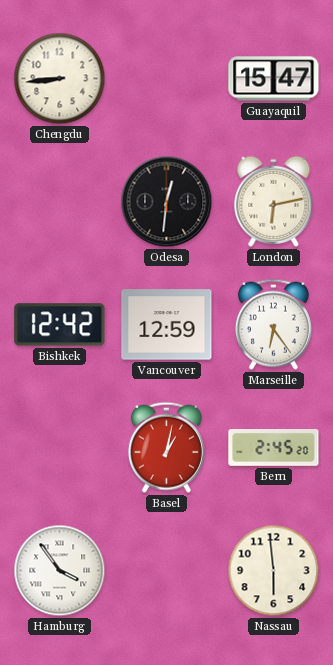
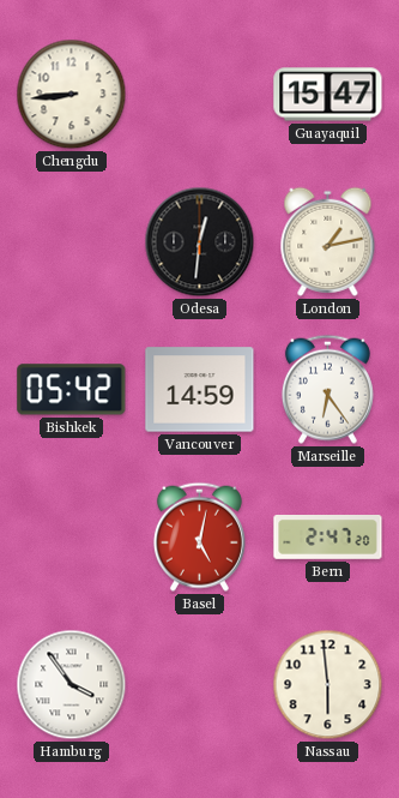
London: 6:13 -> 1:13 (328, 241)
Bishkek: 12:42 -> 05:42 (72, 390)
Vancouver: 12:59 -> 14:59 (200, 390)
Basel: 1:02 -> 5:02 (199, 536)
Bern: 2:45 -> 2:47 (328, 538)
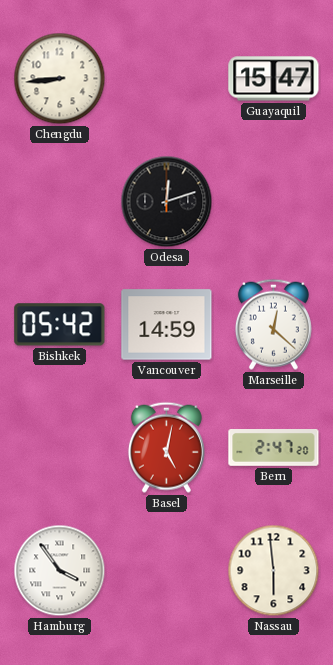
Odesa: 12:31 -> 12:12 (167, 202)
London: 1:13 -> none (328, 241)
Marseille: 6:24 -> 12:22 (273, 324)
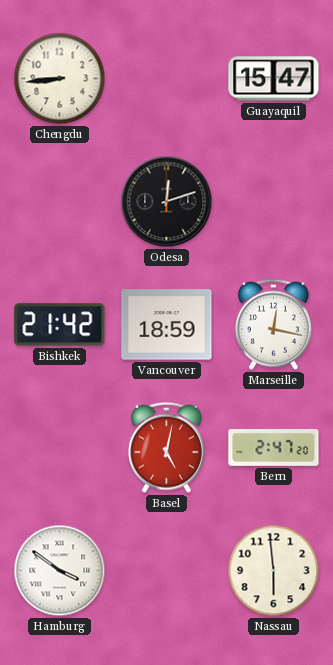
Bishkek: 05:42 -> 21:42 (60, 325)
Vancouver: 14:59 -> 18:59 (167, 325)
Marseille: 12:22 -> 12:17 (273, 324)
Hamburg: 3:54 -> 3:51 (60, 571)
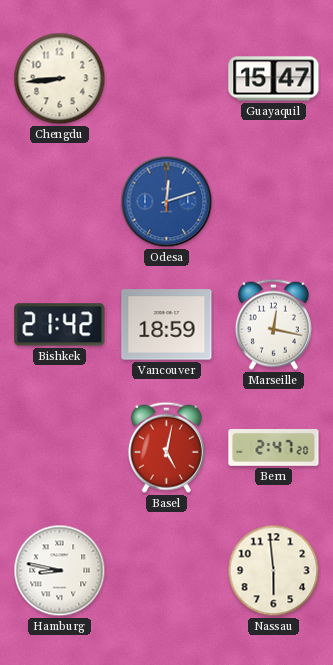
Odesa dial: black -> blue (167, 202)
Hamburg: 3:51 -> 8:47 (60, 571)
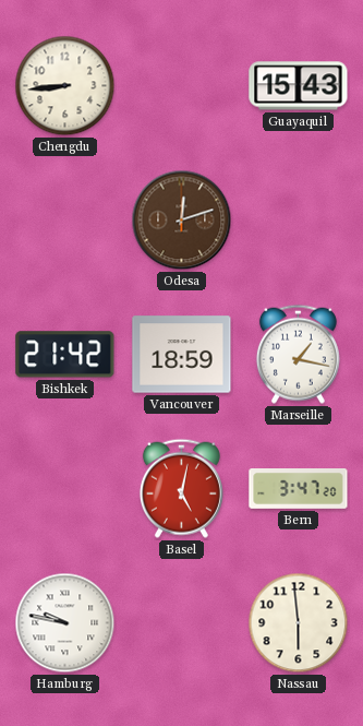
Guayaquil: 15:47 -> 15:43 (299, 86)
Odesa dial: blue -> brown (182, 221)
Marseille: 12:17 -> 1:17 (298, 354)
Bern: 2:47 -> 3:47 (299, 489)
Hamburg: 8:47 -> 9:47 (65, 623)
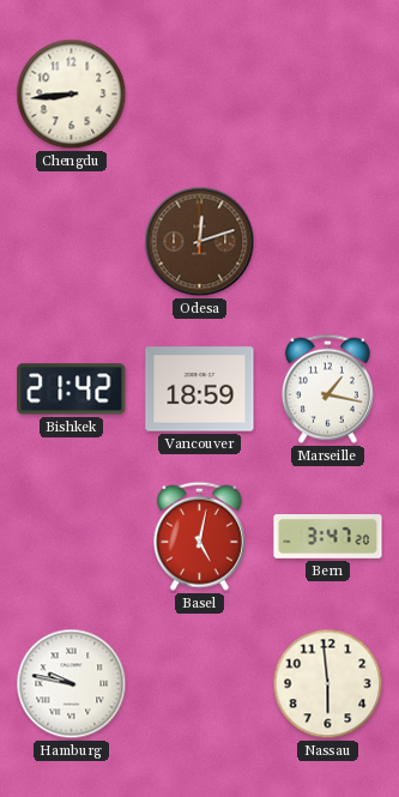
Guayaquil: 15:43 -> none (299, 86)
